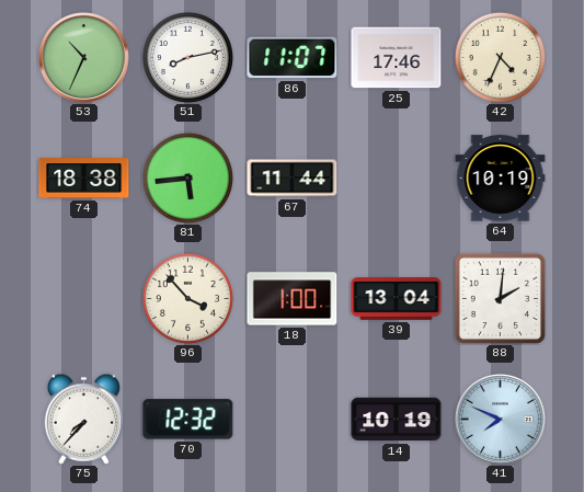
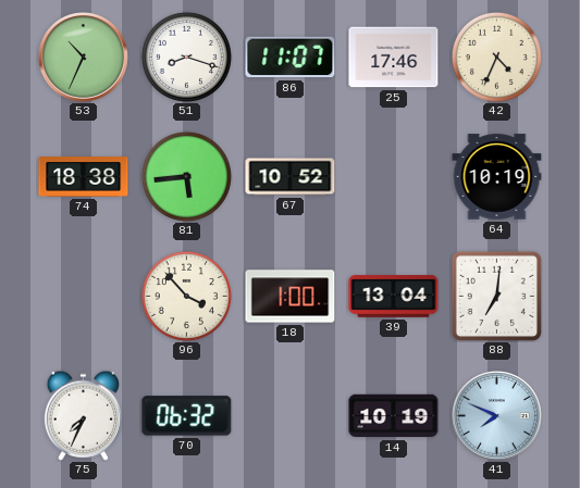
51: 8:13 -> 8:18 (186, 57)
67: 11:44 -> 10:52 (291, 177)
88: 2:01 -> 7:01 (496, 296)
75: 7:37 -> 7:34 (83, 415)
70: 12:32 -> 06:32 (187, 416)
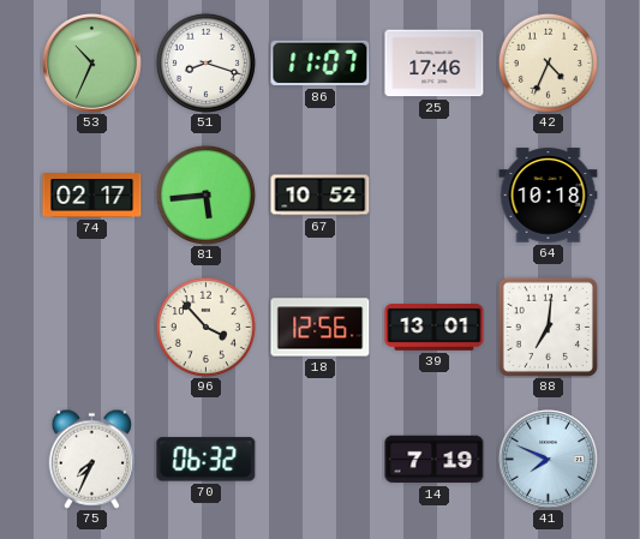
74: 18:38 -> 02:17 (92, 196)
64: 10:19 -> 10:18 (549, 196)
18: 1:00 -> 12:56 (321, 328)
39: 13:04 -> 13:01 (435, 328)
14: 10:19 -> 7:19 (435, 460)
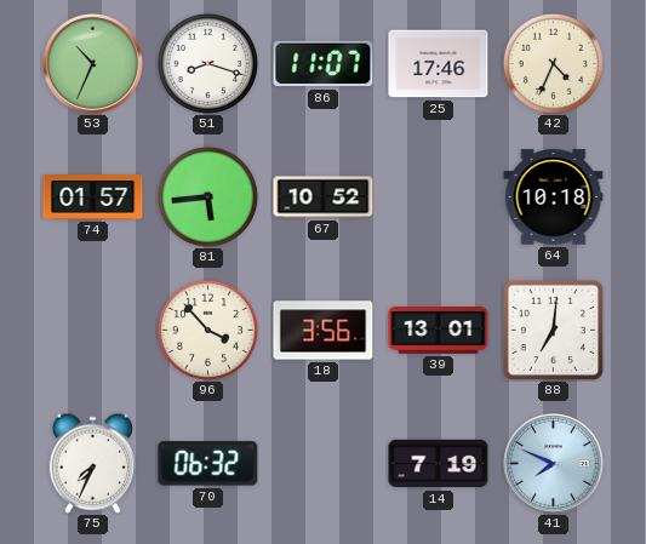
74: 02:17 -> 01:57 (93, 197)
18: 12:56 -> 3:56 (324, 331)
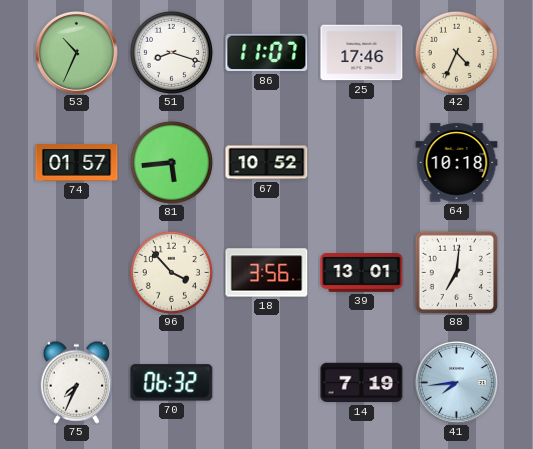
41: 7:49 -> 7:44 (456, 382)
